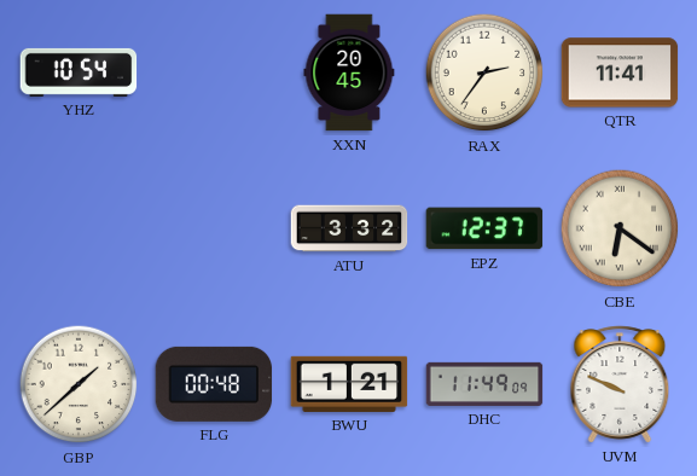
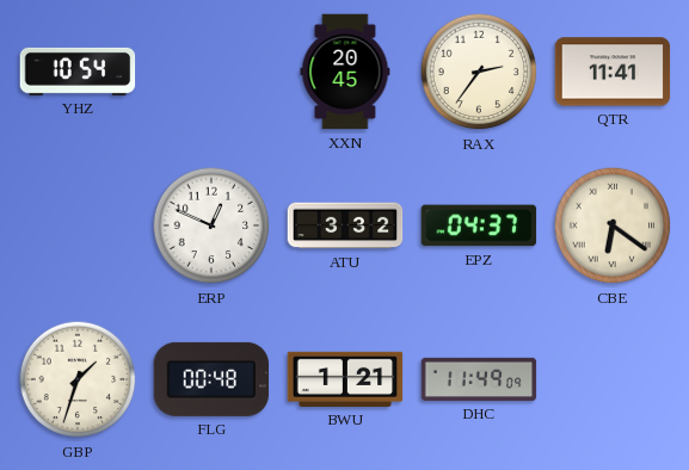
ERP: none -> 12:49 (211, 225)
EPZ: 12:37 -> 04:37 (479, 225)
GBP: 1:38 -> 1:33 (78, 379)
UVM: 9:49 -> none (620, 384)
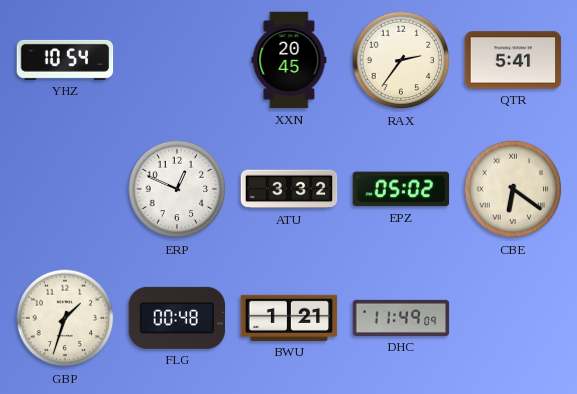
QTR: 11:41 -> 5:41 (513, 60)
EPZ: 04:37 -> 05:02 (401, 189)
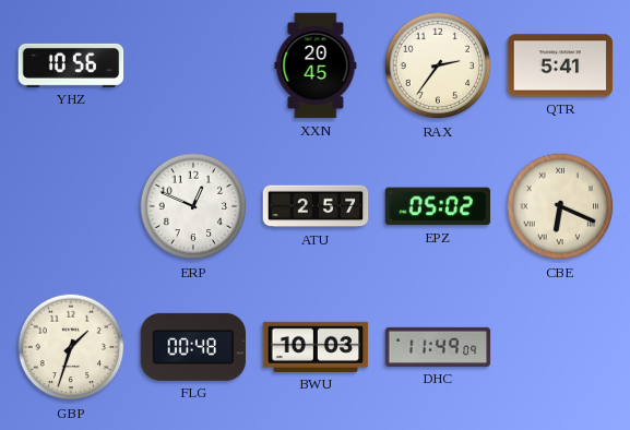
YHZ: 10:54 -> 10:56 (71, 65)
ATU: 3:32 -> 2:57 (316, 206)
CBE: 6:21 -> 6:19 (560, 206)
BWU: 1:21 -> 10:03 (316, 347)
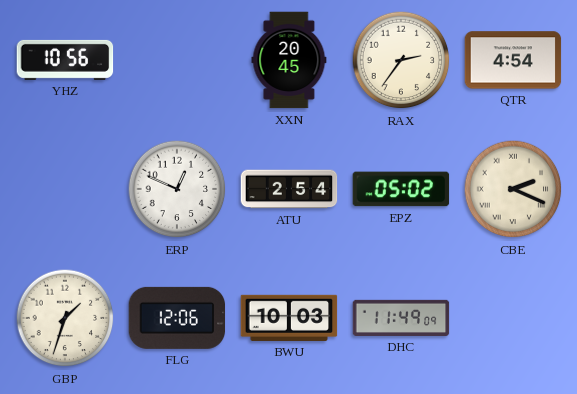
QTR: 5:41 -> 4:54 (513, 60)
ATU: 2:57 -> 2:54 (289, 189)
CBE: 6:19 -> 2:19 (513, 189)
FLG: 00:48 -> 12:06 (177, 318)
